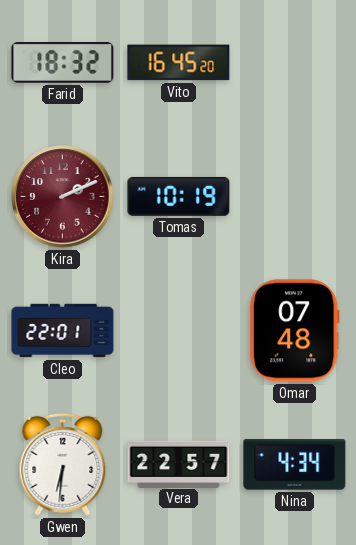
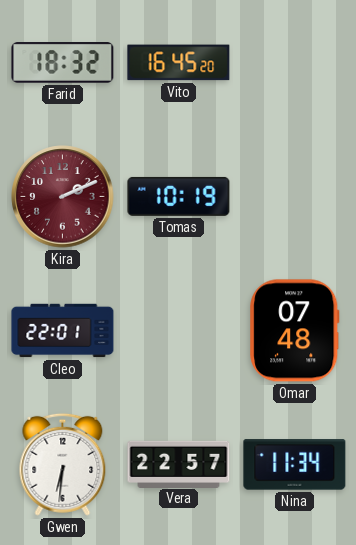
Nina: 4:34 -> 11:34 (295, 465)
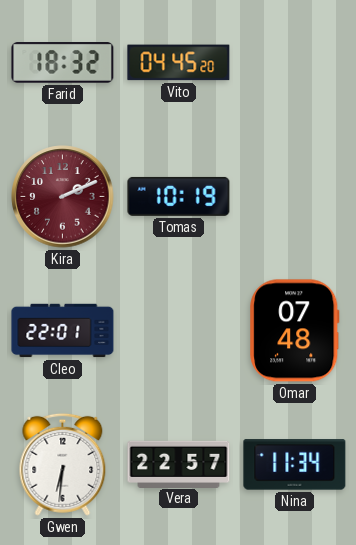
Vito: 16:45 -> 04:45 (179, 63)
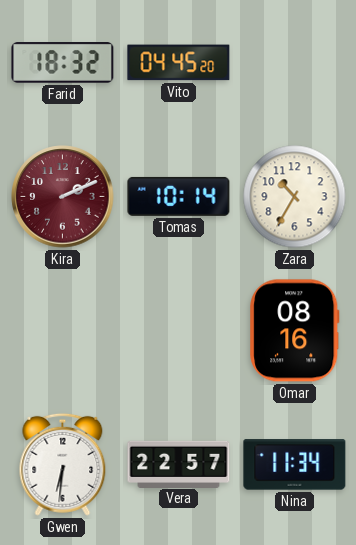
Tomas: 10:19 -> 10:14 (179, 196)
Zara: none -> 10:35 (295, 197)
Cleo: 22:01 -> none (63, 331)
Omar: 07:48 -> 08:16 (295, 331)
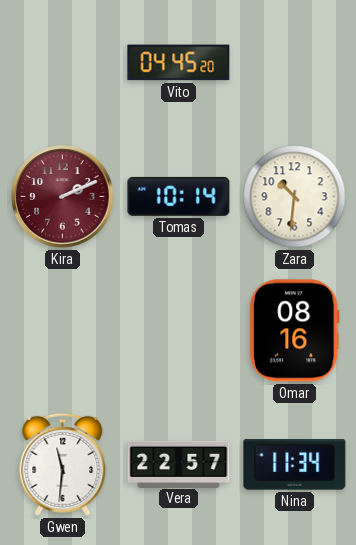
Farid: 18:32 -> none (63, 63)
Zara: 10:35 -> 10:31 (295, 197)
Gwen: 6:31 -> 11:31 (63, 464)
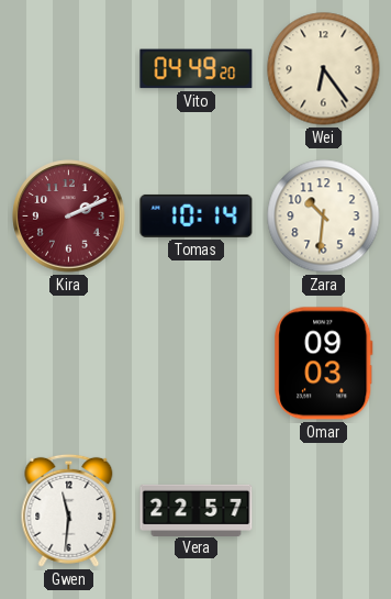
Vito: 04:45 -> 04:49 (197, 69)
Wei: none -> 6:24 (324, 69)
Omar: 08:16 -> 09:03 (324, 364)
Nina: 11:34 -> none (295, 465)
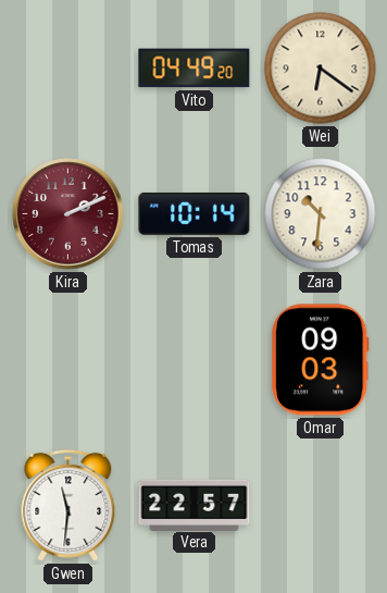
Wei: 6:24 -> 6:21 (321, 69)
